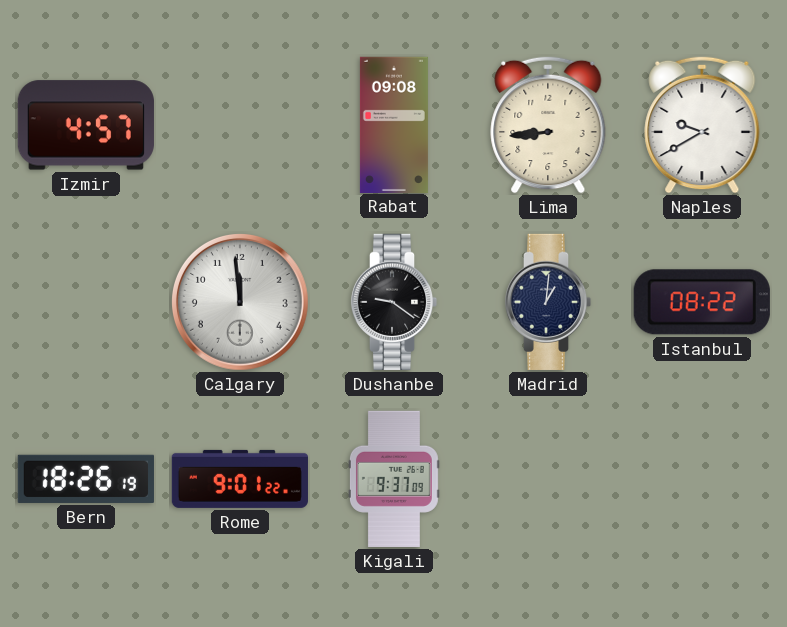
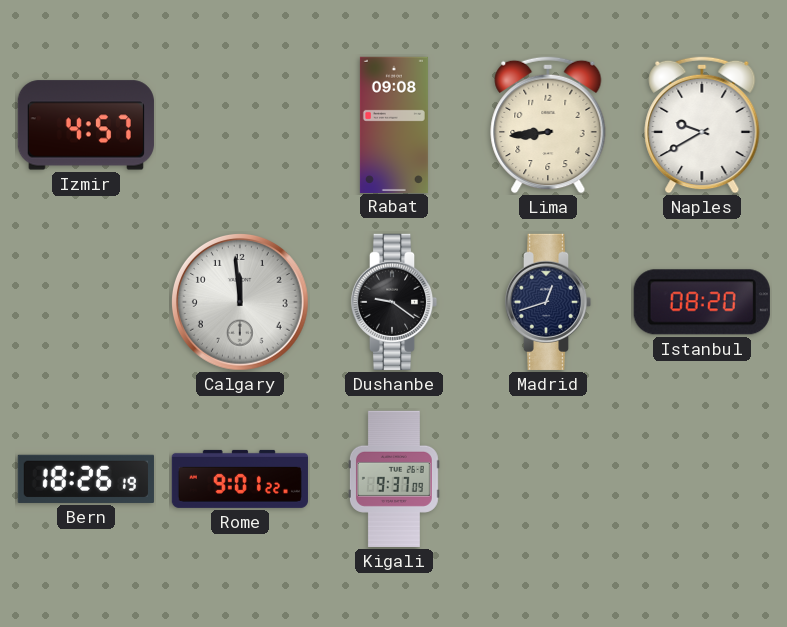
Madrid: 1:01 -> 12:42 (548, 302)
Istanbul: 08:22 -> 08:20 (702, 302)
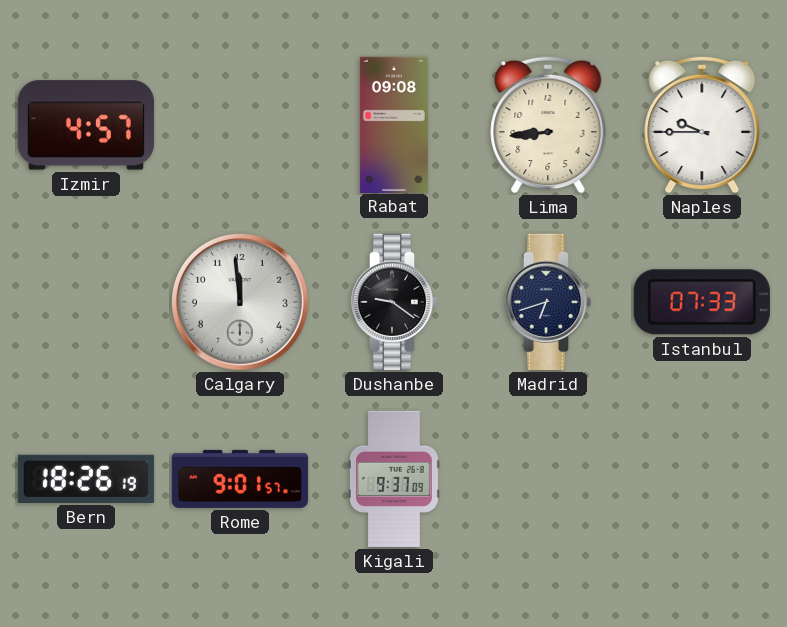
Naples: 9:40 -> 9:45 (702, 125)
Madrid: 12:42 -> 6:42 (548, 302)
Istanbul: 08:20 -> 07:33 (702, 302)
Rome: 9:01:22 -> 9:01:57 (240, 479)
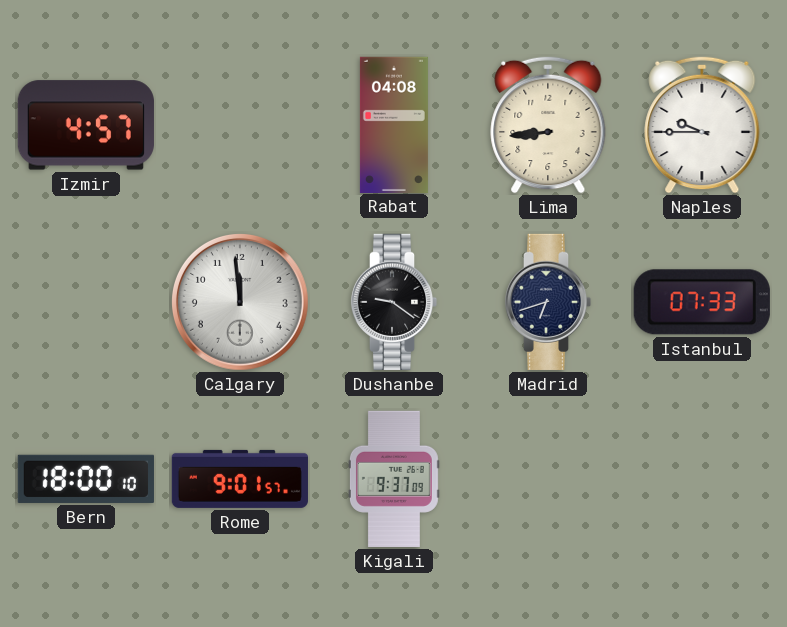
Rabat: 09:08 -> 04:08 (394, 124)
Bern: 18:26 -> 18:00 (86, 479)
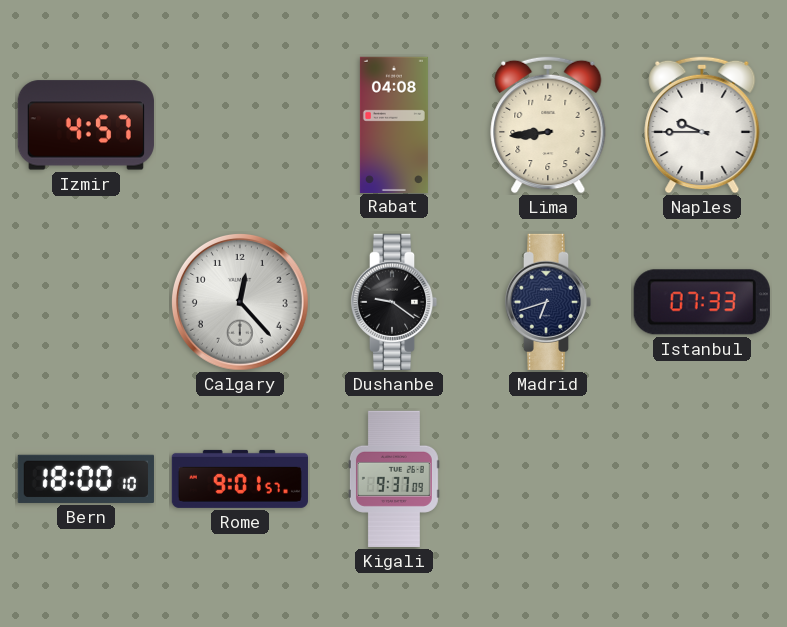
Calgary: 11:59 -> 12:23 (240, 302)
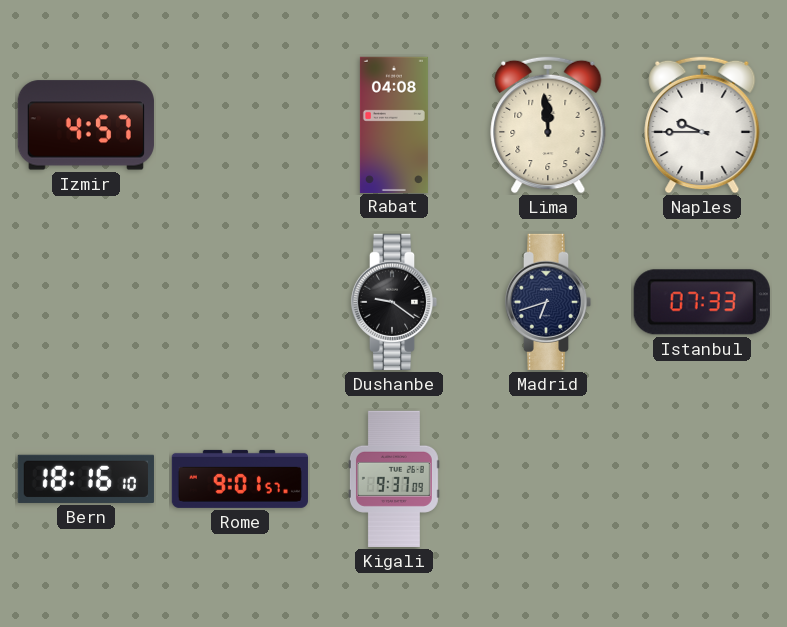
Lima: 8:44 -> 11:59 (548, 125)
Calgary: 12:23 -> none (240, 302)
Bern: 18:00 -> 18:16 (86, 479)
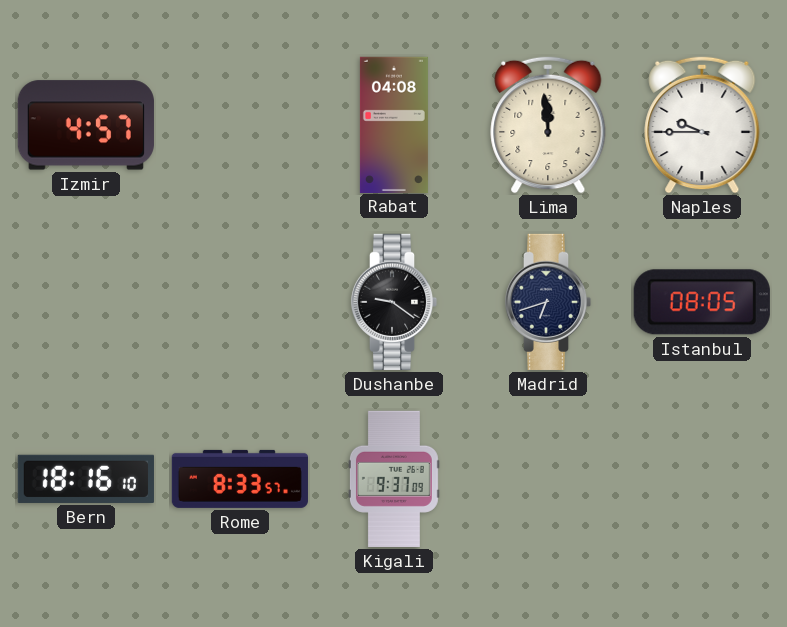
Istanbul: 07:33 -> 08:05 (702, 302)
Rome: 9:01 -> 8:33 (240, 479)
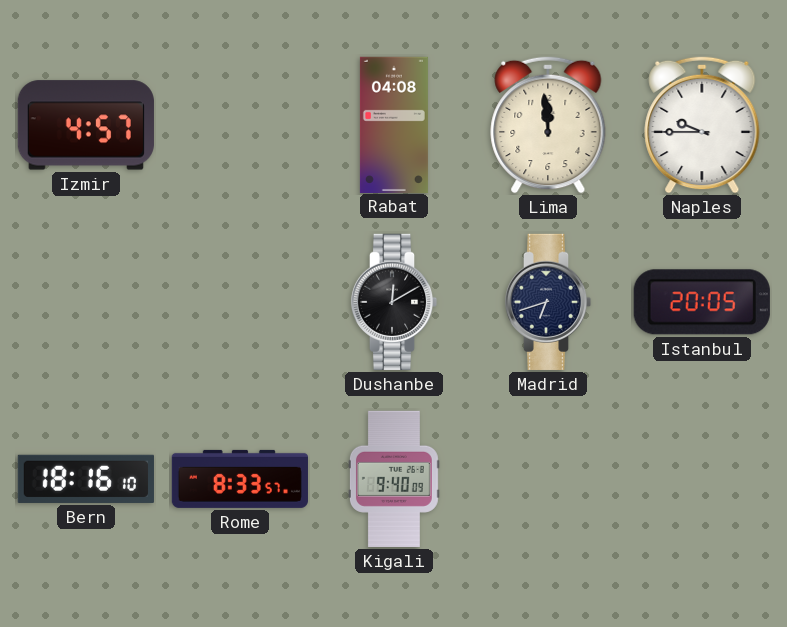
Dushanbe: 9:21 -> 12:10 (394, 302)
Istanbul: 08:05 -> 20:05 (702, 302)
Kigali: 9:37 -> 9:40 (394, 479)
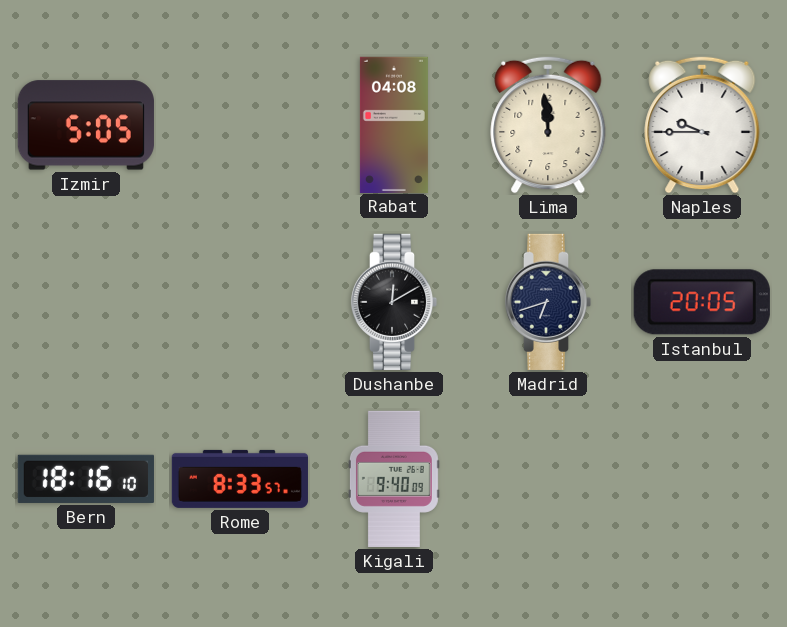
Izmir: 4:57 -> 5:05 (86, 125)
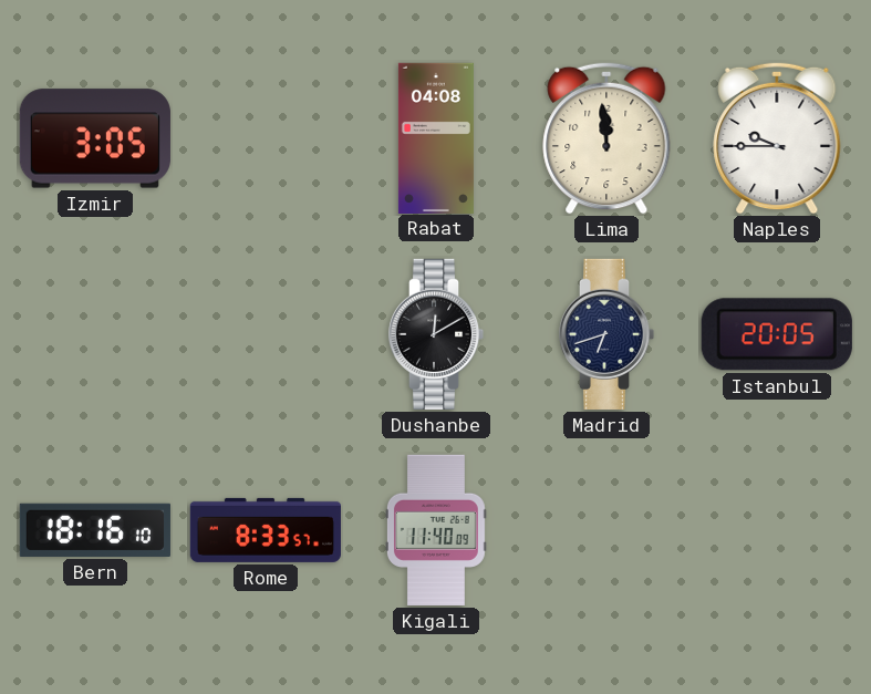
Izmir: 5:05 -> 3:05 (95, 138)
Kigali: 9:40 -> 11:40 (436, 530)
